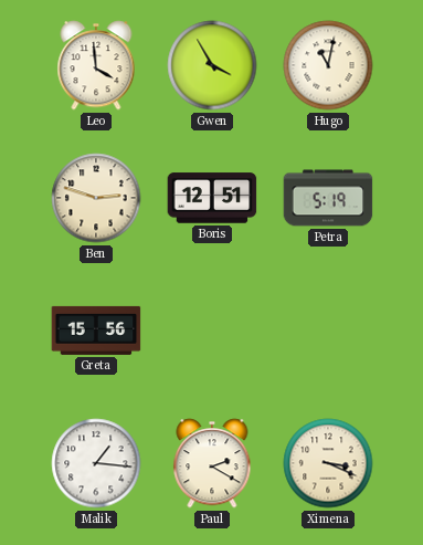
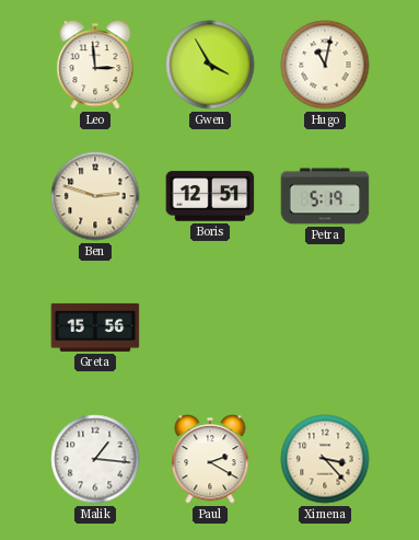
Leo: 3:59 -> 2:59 (95, 65)
Ximena: 3:19 -> 3:23 (325, 459)
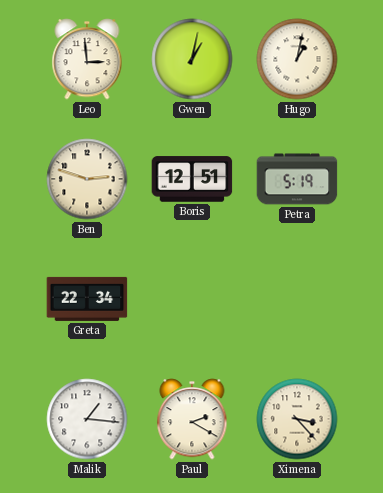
Gwen: 3:55 -> 1:02 (192, 59)
Hugo: 11:02 -> 1:02 (297, 59)
Greta: 15:56 -> 22:34 (87, 299)
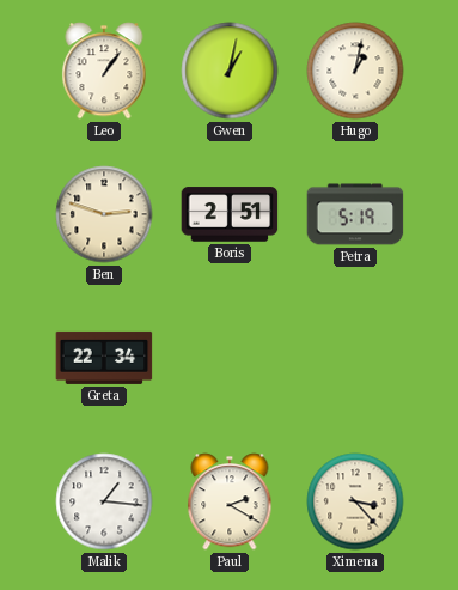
Leo: 2:59 -> 1:06 (104, 71)
Boris: 12:51 -> 2:51 (230, 214)
